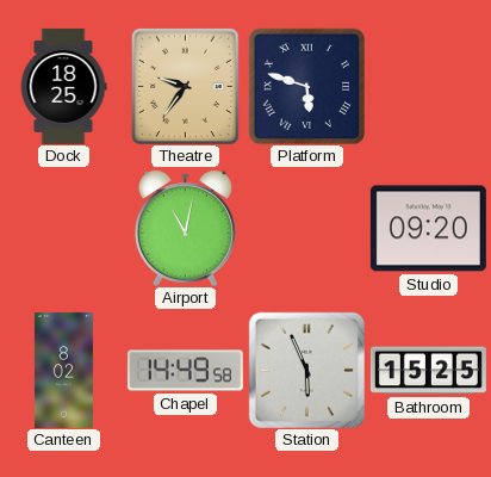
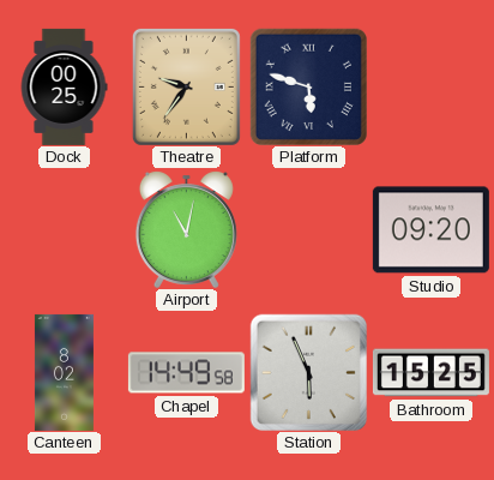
Dock: 18:25 -> 00:25 (64, 86)
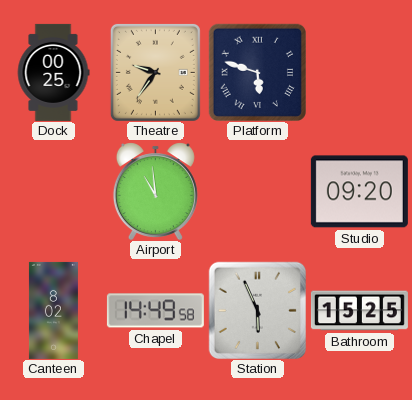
Airport: 11:02 -> 10:59 (155, 191)
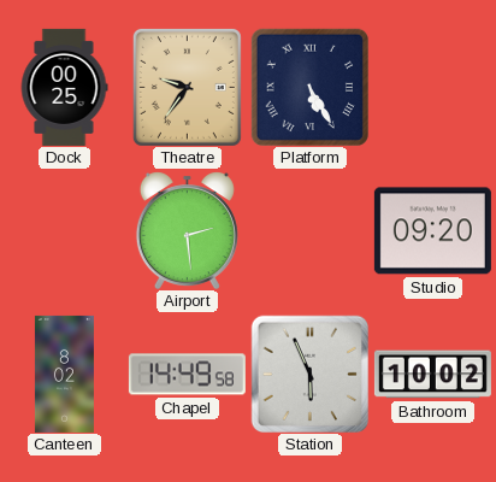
Platform: 5:48 -> 5:25 (309, 87)
Airport: 10:59 -> 2:29 (187, 230)
Bathroom: 15:25 -> 10:02 (432, 375)
